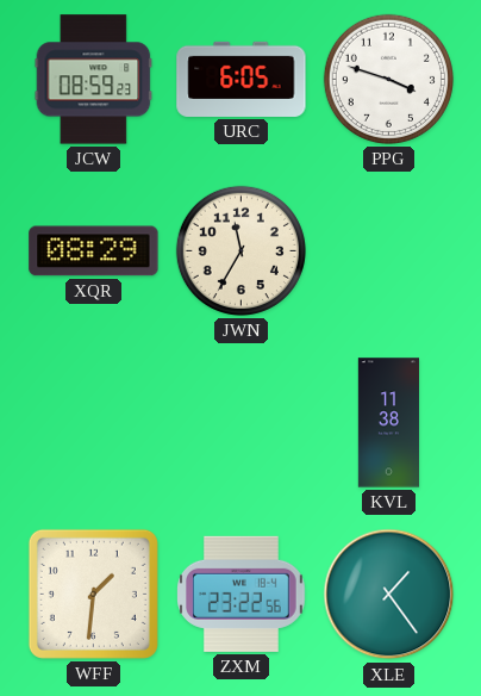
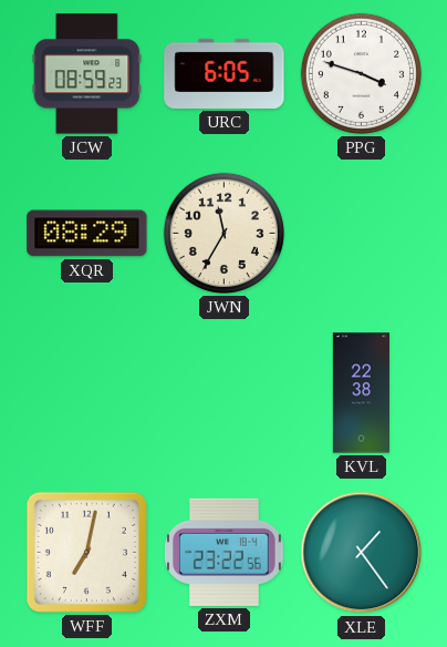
KVL: 11:38 -> 22:38 (361, 393)
WFF: 1:31 -> 7:02 (86, 552)
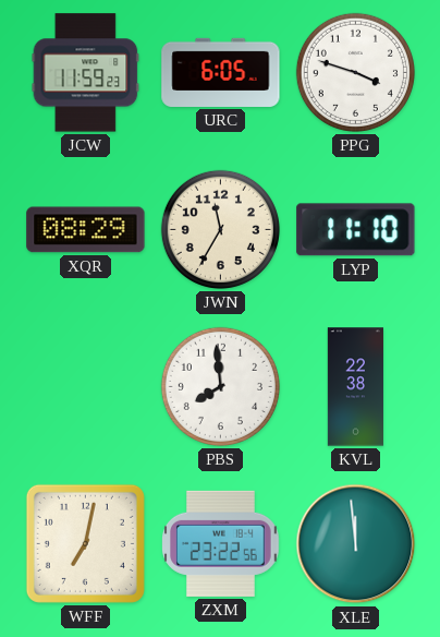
JCW: 08:59 -> 11:59 (86, 73)
LYP: none -> 11:10 (356, 230)
PBS: none -> 7:59 (220, 386)
XLE: 1:24 -> 11:59 (356, 544)
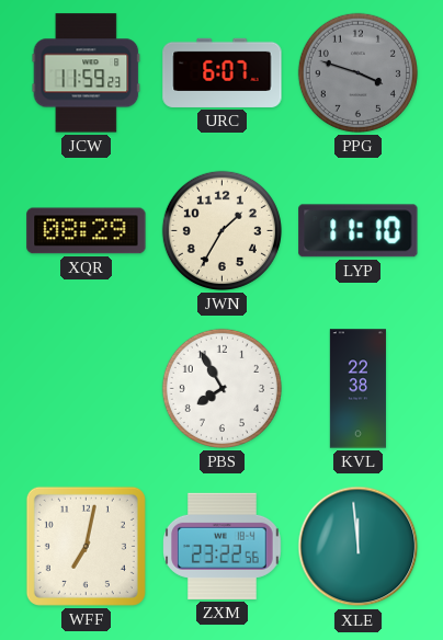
URC: 6:05 -> 6:07 (223, 72)
PPG dial: white -> grey (357, 72)
JWN: 11:35 -> 1:35 (222, 230)
PBS: 7:59 -> 7:55 (222, 388)
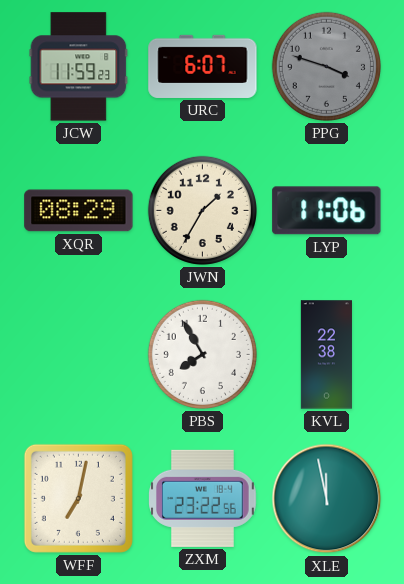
LYP: 11:10 -> 11:06 (327, 211)
XLE: 11:59 -> 11:58 (327, 499)
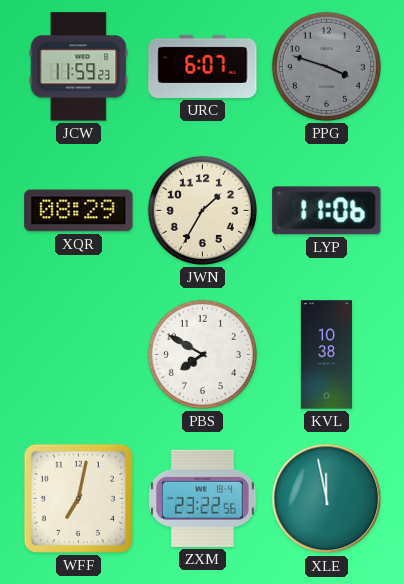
PBS: 7:55 -> 7:50 (202, 354)
KVL: 22:38 -> 10:38 (326, 355)
